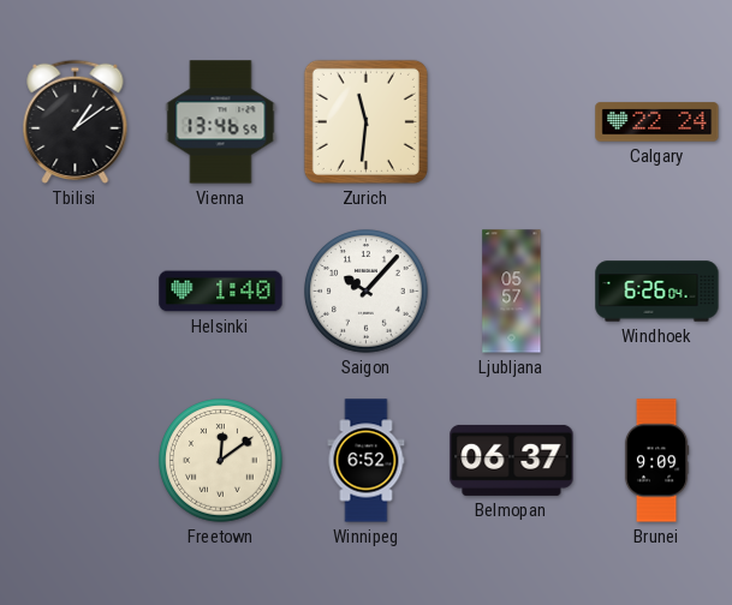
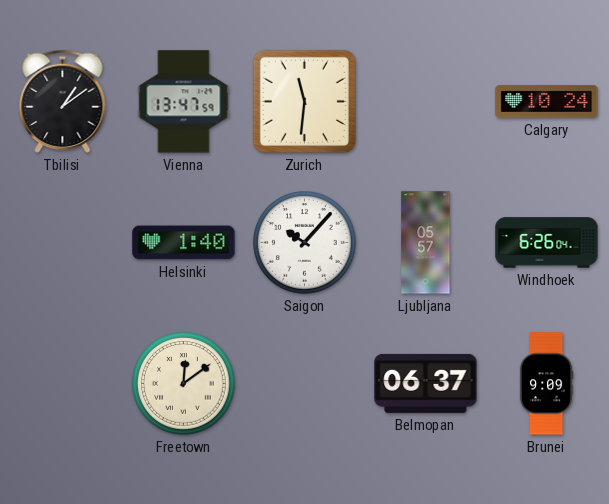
Vienna: 13:46 -> 13:47 (184, 102)
Calgary: 22:24 -> 10:24 (547, 102)
Winnipeg: 6:52 -> none (367, 461)
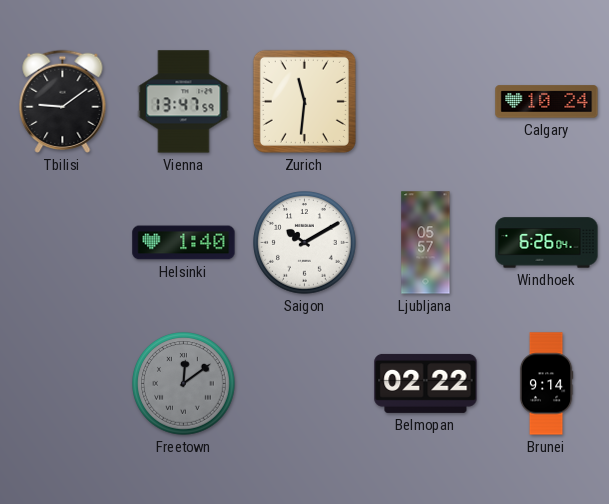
Tbilisi: 1:09 -> 9:09 (63, 101)
Saigon: 10:07 -> 10:10 (305, 243)
Freetown dial: cream -> grey (184, 384)
Belmopan: 06:37 -> 02:22 (426, 383)
Brunei: 9:09 -> 9:14 (546, 384)
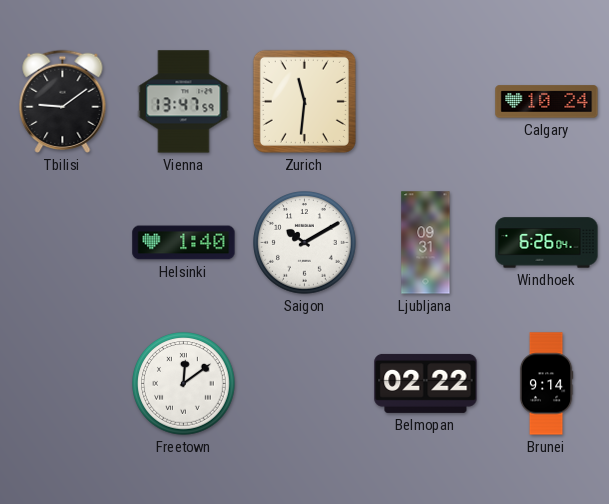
Ljubljana: 05:57 -> 09:31 (426, 243)
Freetown dial: grey -> white (184, 384)
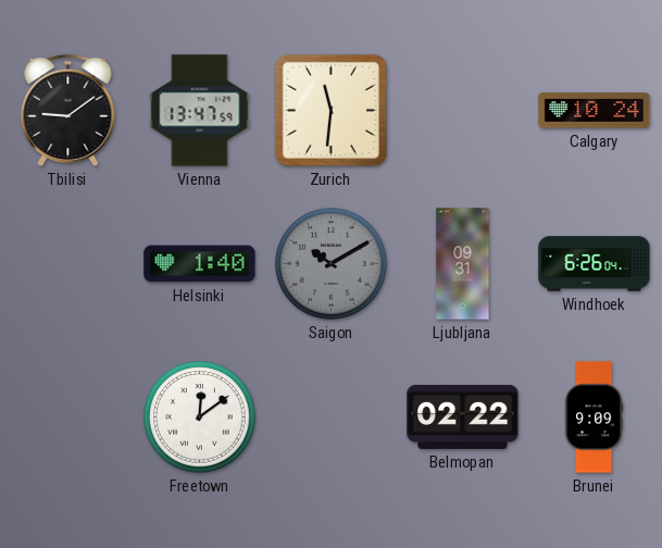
Saigon dial: white -> grey (332, 264)
Brunei: 9:14 -> 9:09 (594, 418)
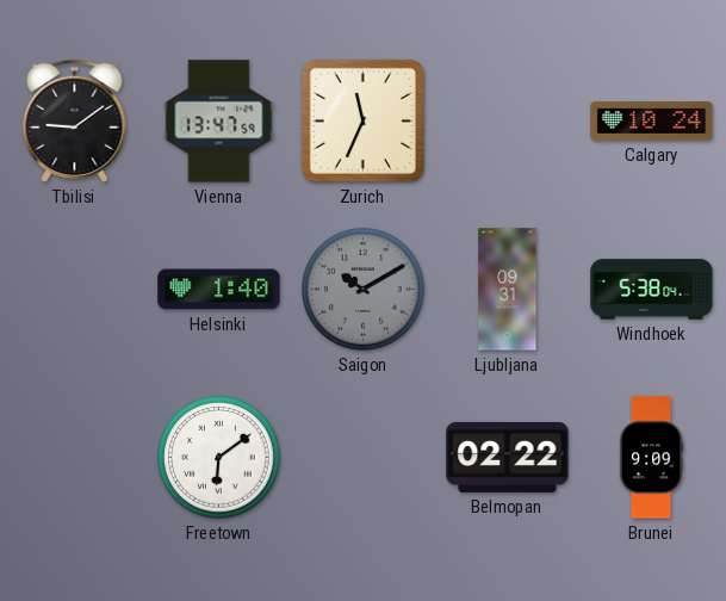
Zurich: 11:31 -> 11:34 (362, 120)
Windhoek: 6:26 -> 5:38 (652, 290)
Freetown: 12:09 -> 6:09 (219, 458)
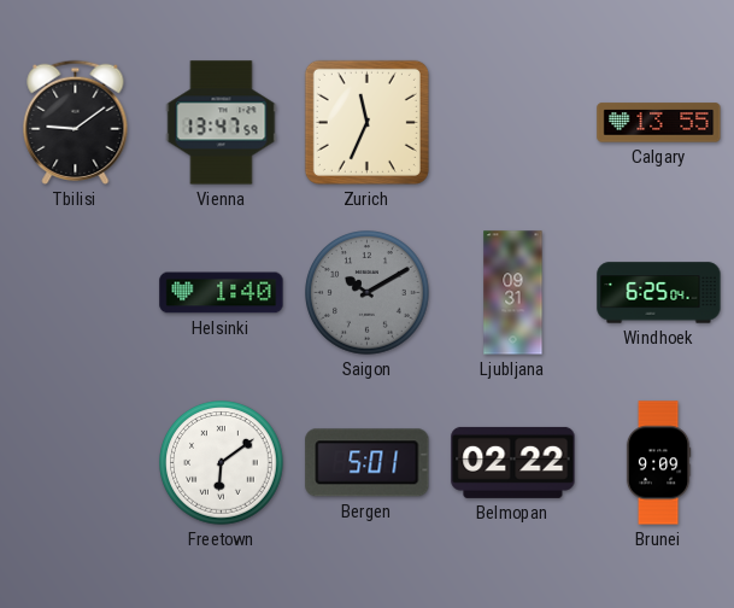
Calgary: 10:24 -> 13:55 (659, 123)
Windhoek: 5:38 -> 6:25 (659, 293)
Bergen: none -> 5:01 (368, 463)
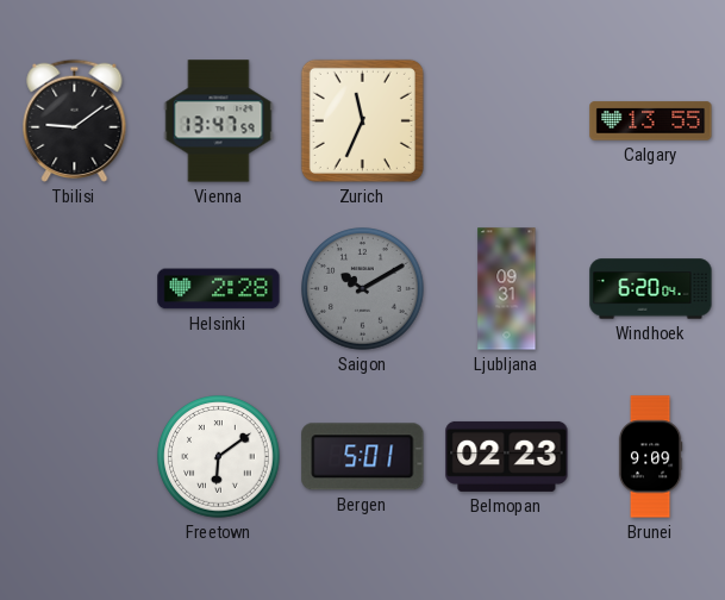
Helsinki: 1:40 -> 2:28 (219, 289)
Windhoek: 6:25 -> 6:20 (651, 289)
Belmopan: 02:22 -> 02:23 (507, 456)
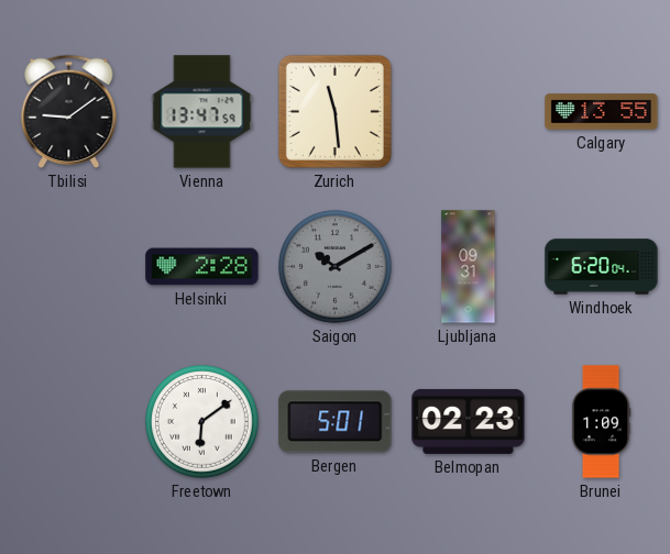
Zurich: 11:34 -> 11:29 (334, 111)
Brunei: 9:09 -> 1:09 (601, 422)
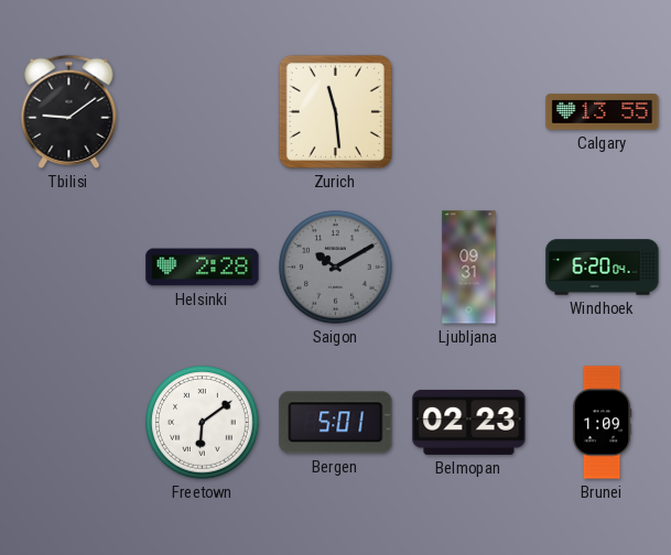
Vienna: 13:47 -> none (202, 112)
